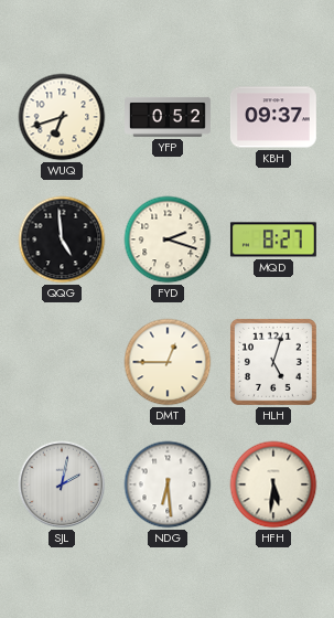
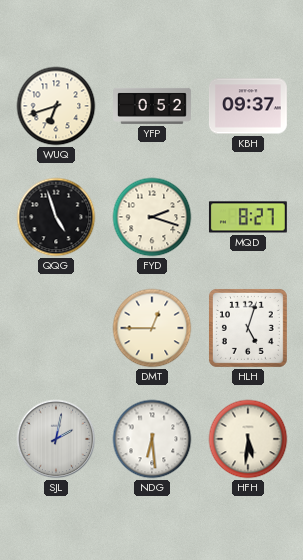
QQG: 4:59 -> 4:57 (56, 217)
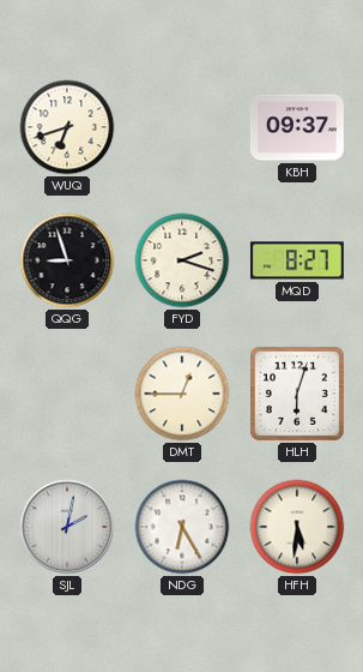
YFP: 0:52 -> none (153, 106)
QQG: 4:57 -> 8:57 (67, 260)
HLH: 5:03 -> 6:03 (297, 394)
NDG: 6:29 -> 6:25 (182, 527)
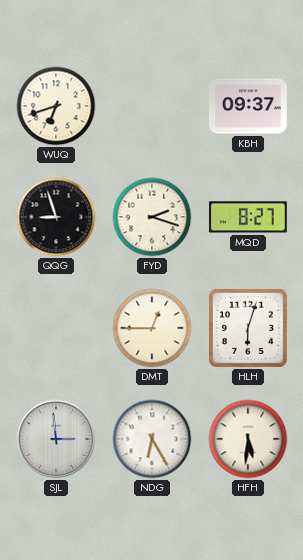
SJL: 2:02 -> 2:59 (56, 439)
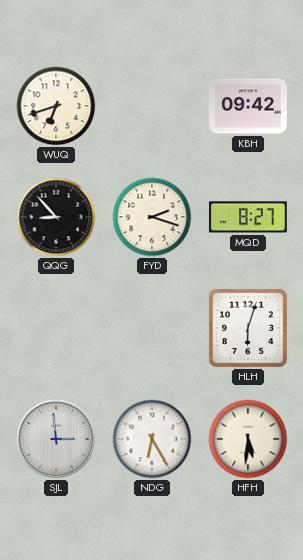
KBH: 09:37 -> 09:42 (248, 106)
QQG: 8:57 -> 8:53 (56, 217)
DMT: 12:45 -> none (152, 328)
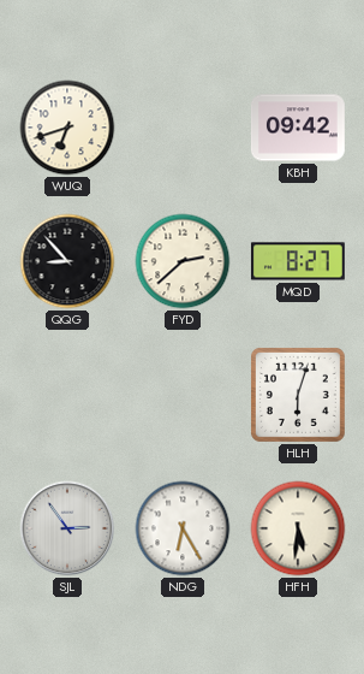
FYD: 2:18 -> 2:38 (183, 261)
SJL: 2:59 -> 2:54 (67, 528)
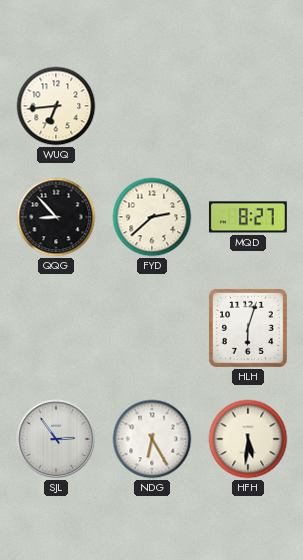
WUQ: 6:42 -> 6:44 (56, 106)
KBH: 09:42 -> none (298, 128)
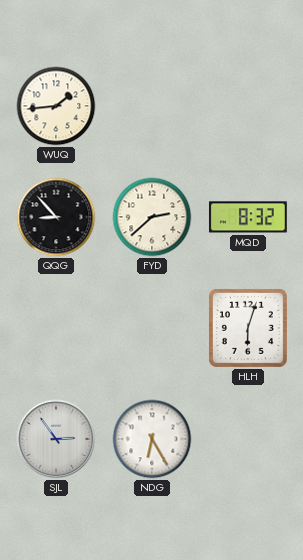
WUQ: 6:44 -> 1:44 (56, 106)
MQD: 8:27 -> 8:32 (248, 217)
HFH: 5:31 -> none (248, 439)
